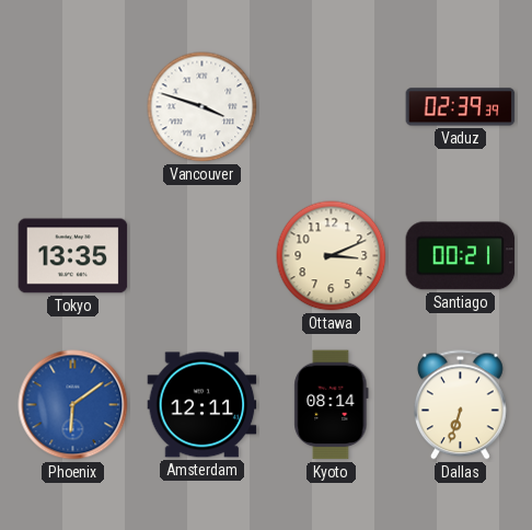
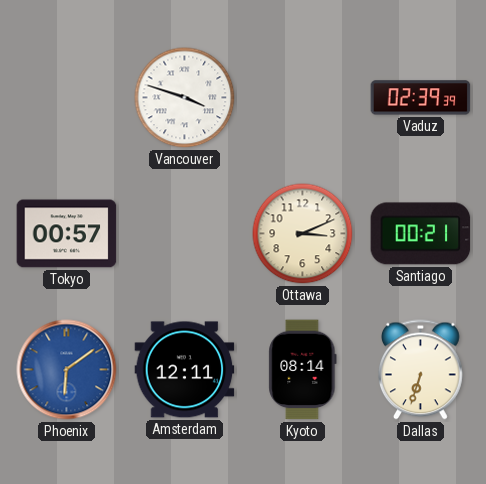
Tokyo: 13:35 -> 00:57 (67, 234)
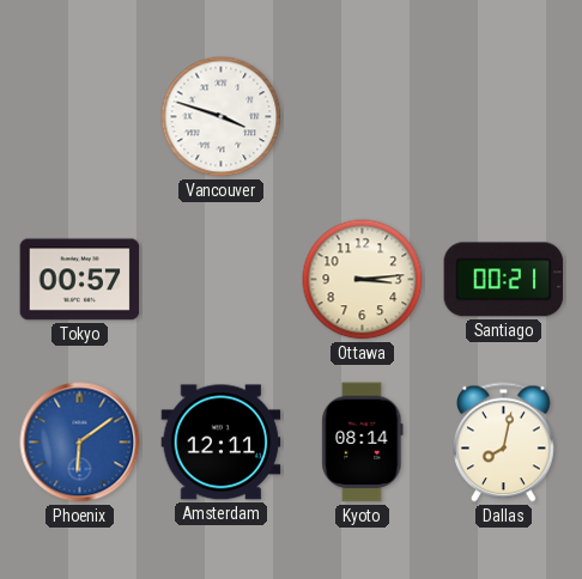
Vaduz: 02:39 -> none (421, 98)
Ottawa: 3:11 -> 3:14 (363, 280)
Dallas: 6:33 -> 8:02 (504, 443)
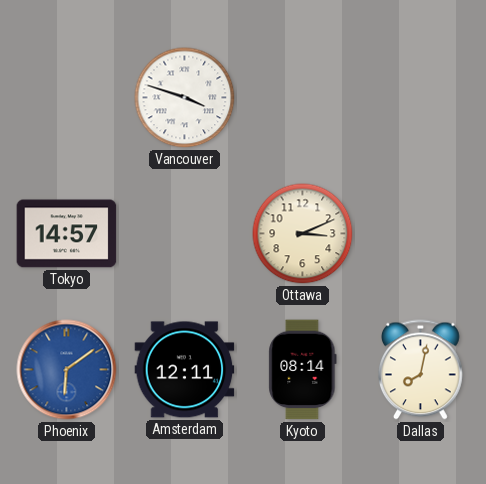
Tokyo: 00:57 -> 14:57 (67, 234)
Ottawa: 3:14 -> 3:11 (303, 234)
Santiago: 00:21 -> none (504, 280)
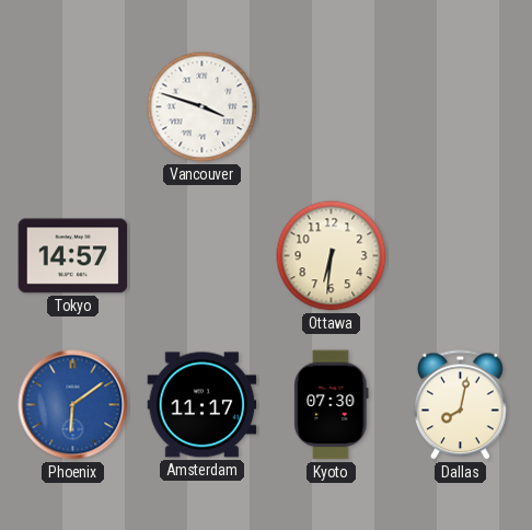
Ottawa: 3:11 -> 6:31 (332, 256)
Amsterdam: 12:11 -> 11:17 (203, 405)
Kyoto: 08:14 -> 07:30 (332, 405)
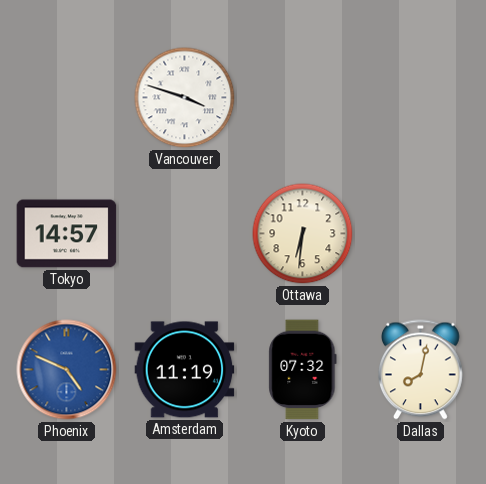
Phoenix: 6:09 -> 4:49 (67, 370)
Amsterdam: 11:17 -> 11:19 (185, 370)
Kyoto: 07:30 -> 07:32 (303, 370)
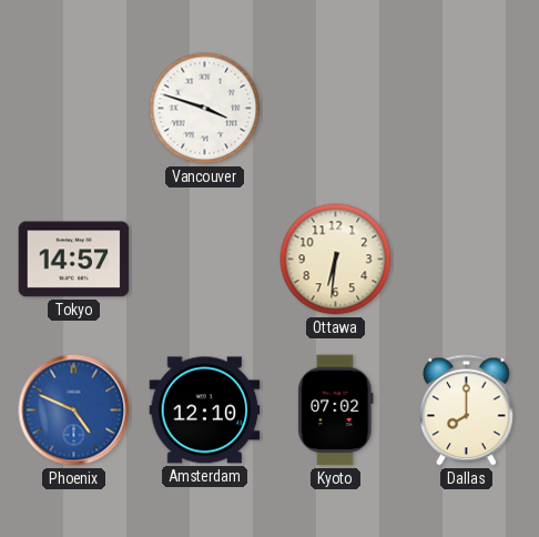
Amsterdam: 11:19 -> 12:10 (205, 411)
Kyoto: 07:32 -> 07:02 (336, 411)
Dallas: 8:02 -> 8:00 (467, 411)
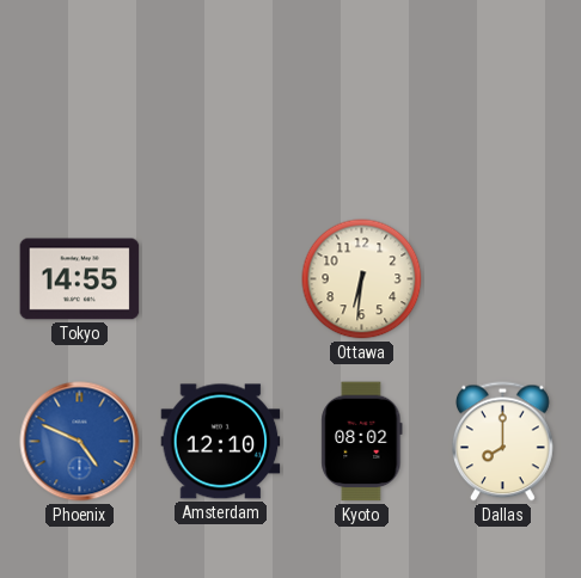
Vancouver: 3:48 -> none (205, 109)
Tokyo: 14:57 -> 14:55 (80, 279)
Kyoto: 07:02 -> 08:02 (362, 442)
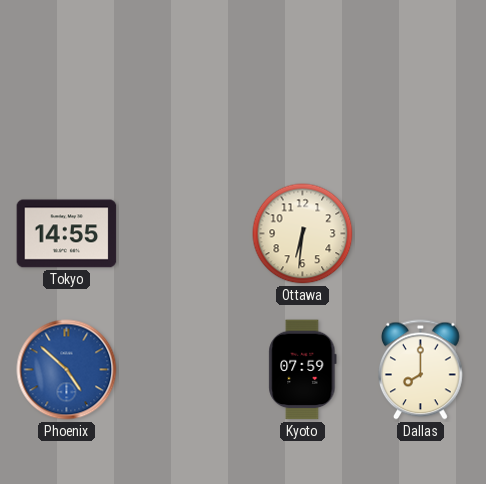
Phoenix: 4:49 -> 4:52 (67, 370)
Amsterdam: 12:10 -> none (221, 442)
Kyoto: 08:02 -> 07:59 (303, 370)
